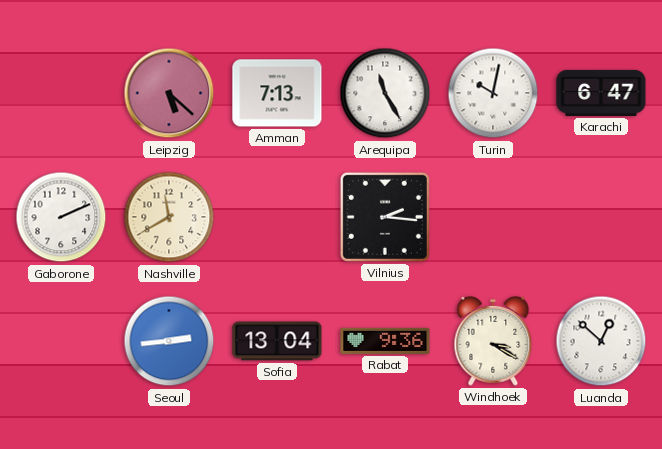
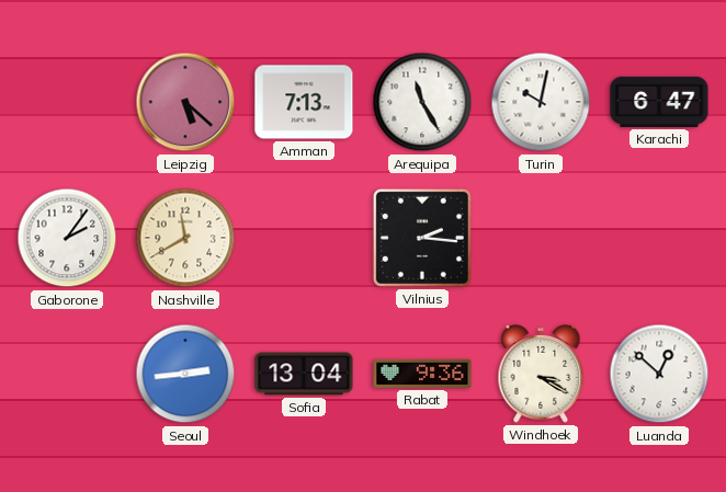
Gaborone: 2:11 -> 2:06 (67, 238)
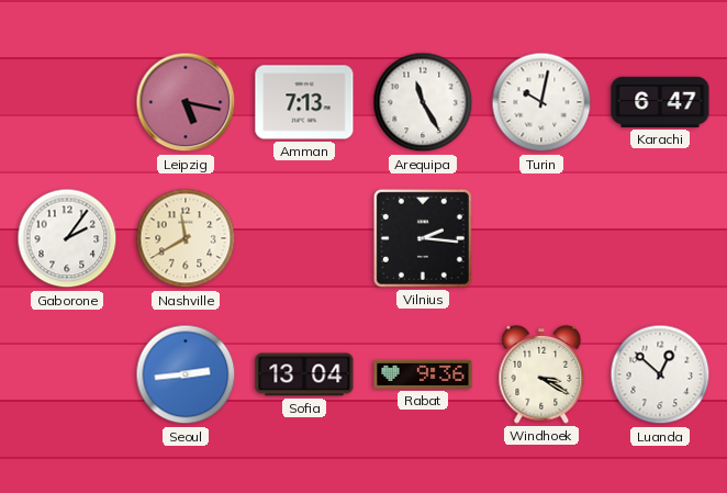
Leipzig: 5:22 -> 5:17 (186, 102)
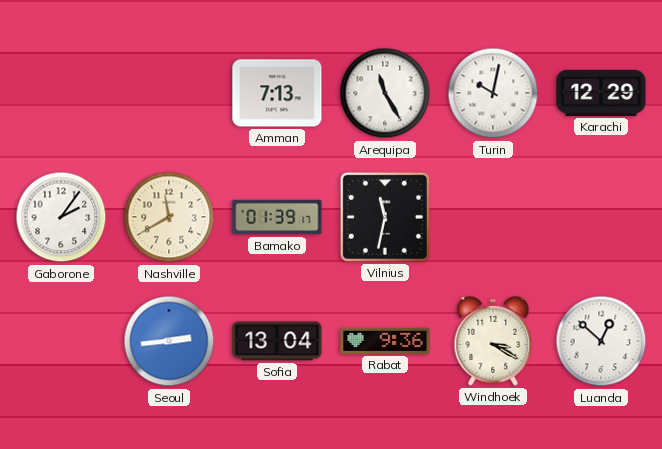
Leipzig: 5:17 -> none (186, 102)
Karachi: 6:47 -> 12:29 (601, 93)
Bamako: none -> 01:39 (277, 217)
Vilnius: 2:16 -> 11:32 (385, 217)
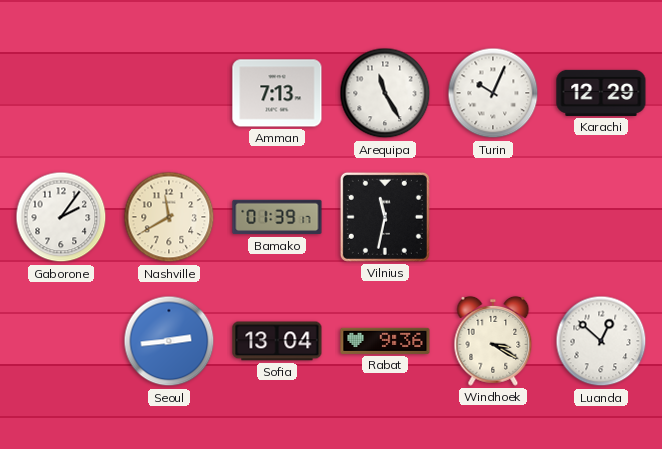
Turin: 10:02 -> 10:04 (493, 93)
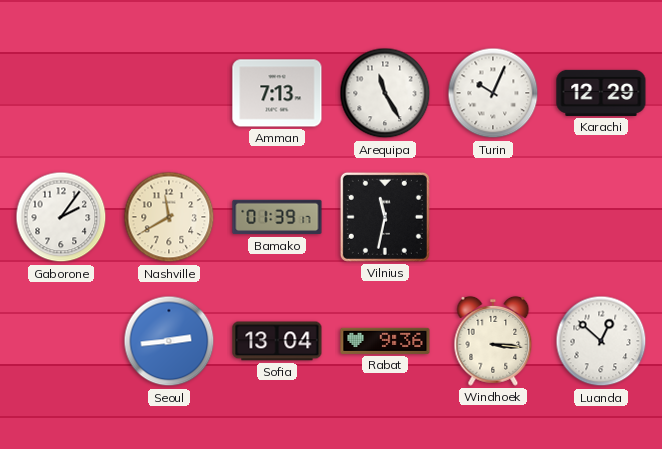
Windhoek: 3:20 -> 3:16 (493, 341)
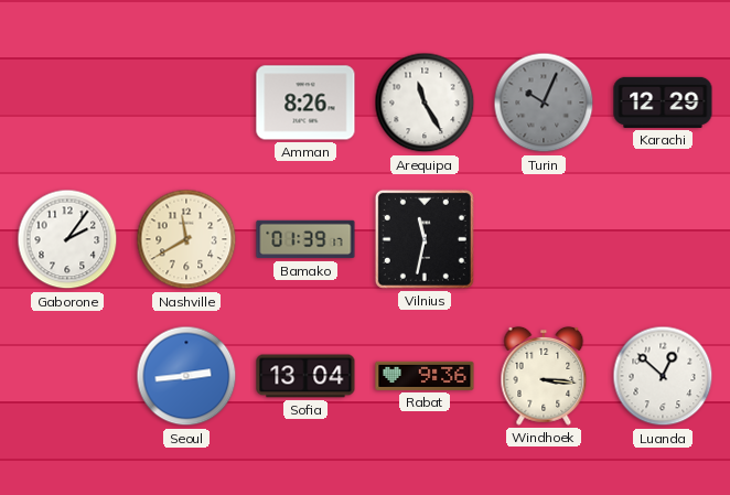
Amman: 7:13 -> 8:26 (305, 103)
Turin dial: white -> grey (544, 103)
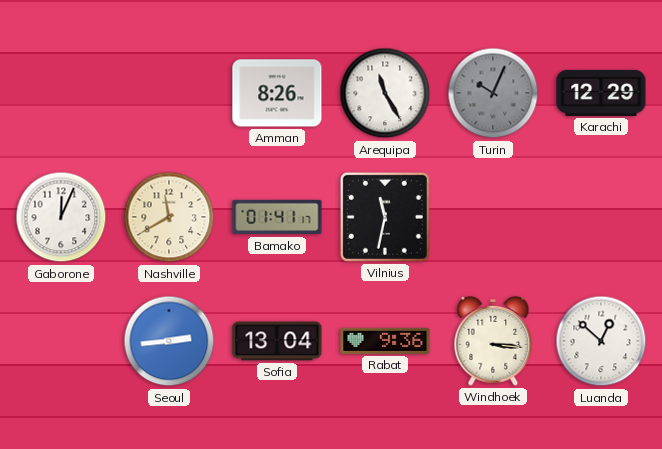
Gaborone: 2:06 -> 12:04 (61, 217)
Bamako: 01:39 -> 01:41 (277, 217)
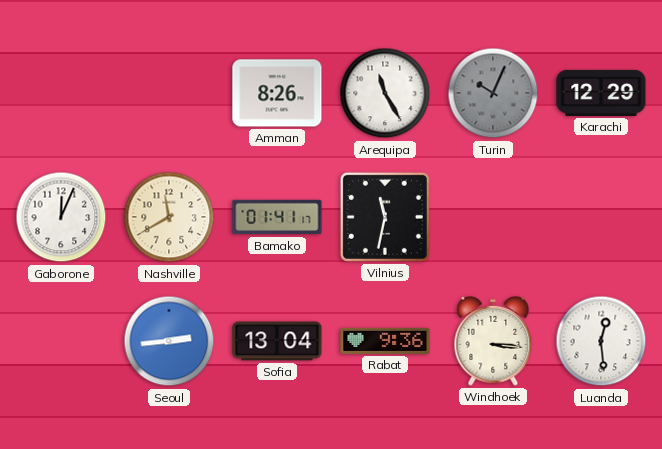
Luanda: 12:52 -> 12:29 (601, 341)
